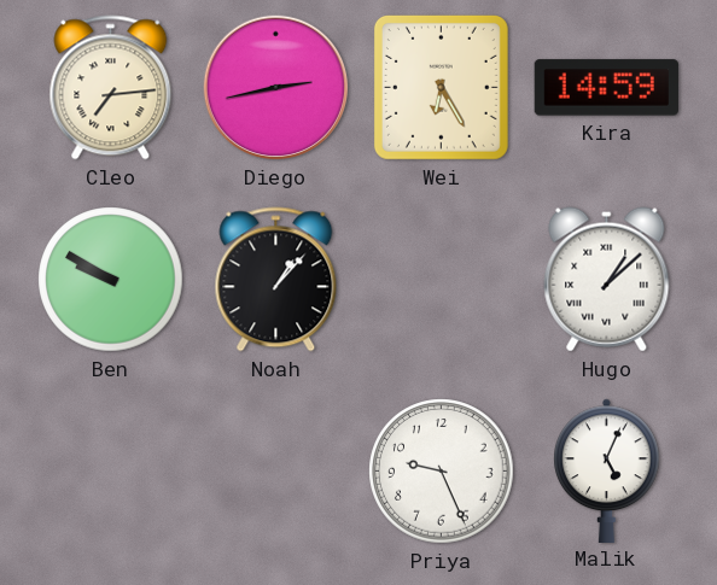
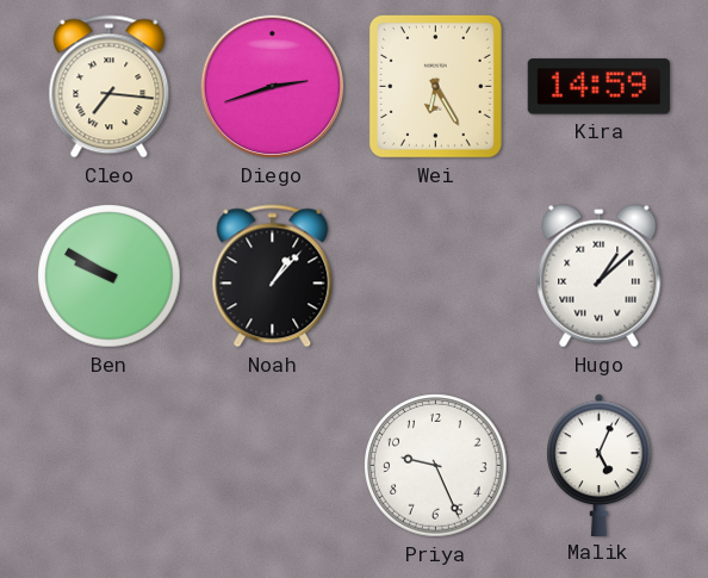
Cleo: 7:14 -> 7:16 (110, 87)
Diego: 2:43 -> 2:42 (273, 87)
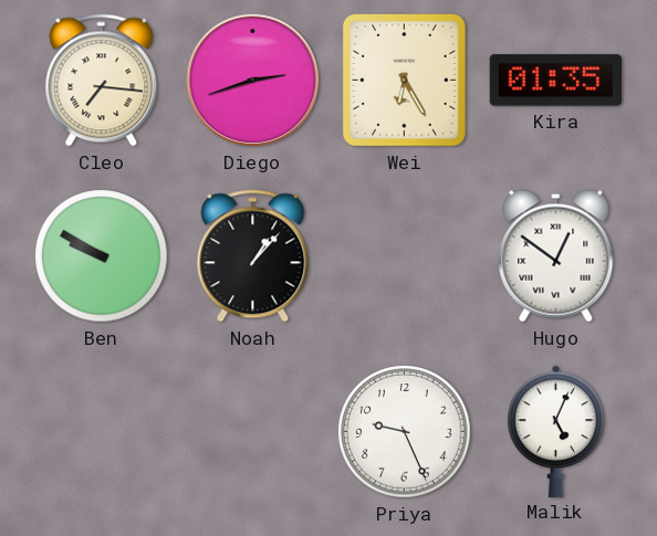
Kira: 14:59 -> 01:35 (555, 81)
Hugo: 1:08 -> 12:51 (556, 256)
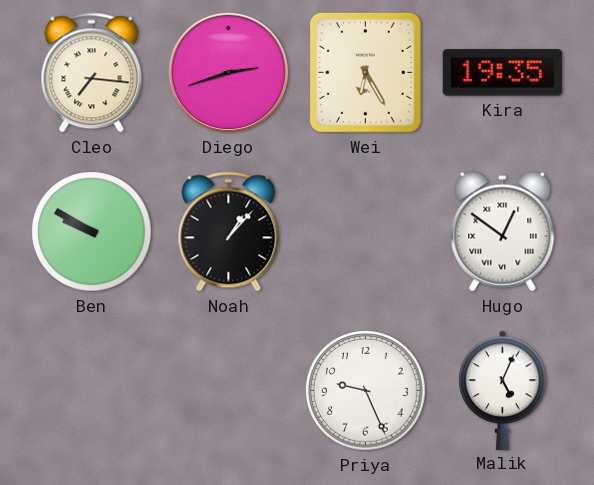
Kira: 01:35 -> 19:35 (502, 73)
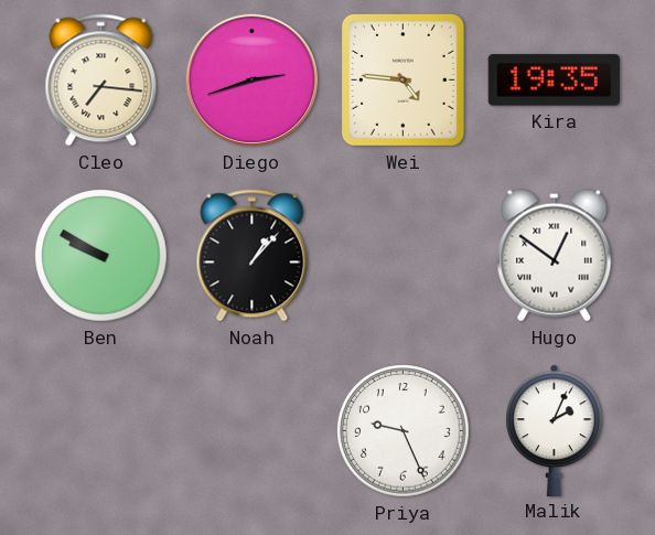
Wei: 6:25 -> 4:46 (402, 79)
Malik: 5:04 -> 2:04 (555, 430)
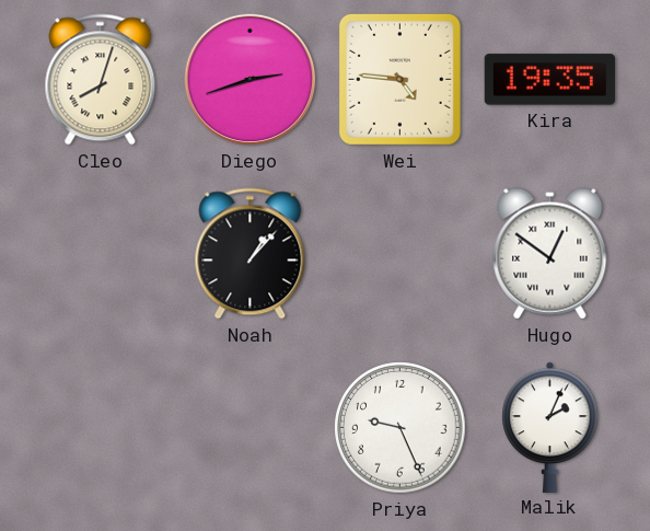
Cleo: 7:16 -> 8:03 (101, 80)
Ben: 9:50 -> none (101, 256)
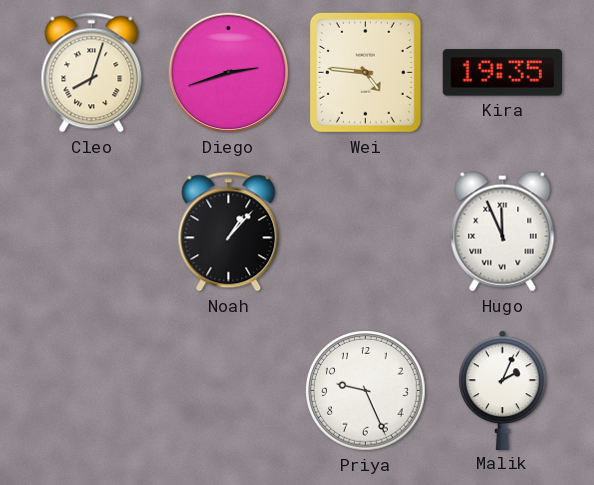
Hugo: 12:51 -> 11:56 (503, 232)
